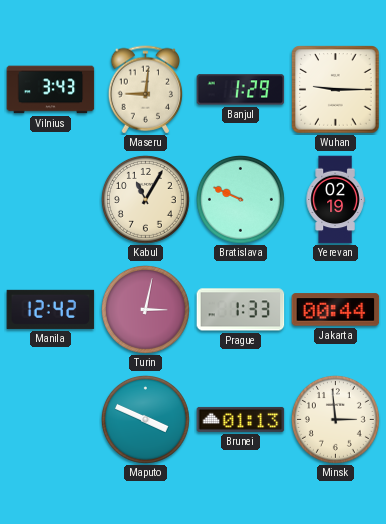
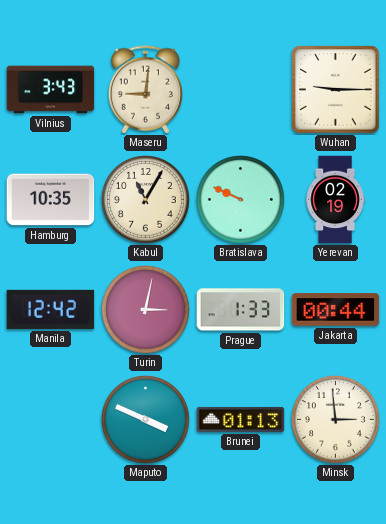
Banjul: 1:29 -> none (241, 90)
Hamburg: none -> 10:35 (51, 200)
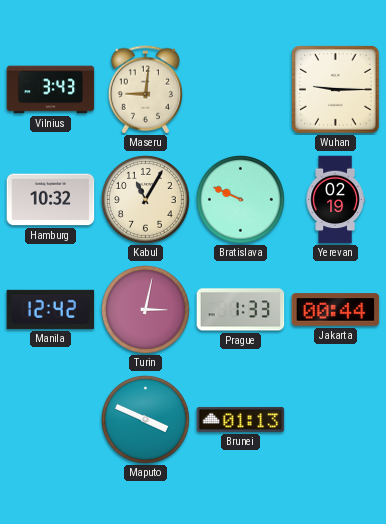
Hamburg: 10:35 -> 10:32 (51, 200)
Minsk: 2:59 -> none (335, 419)
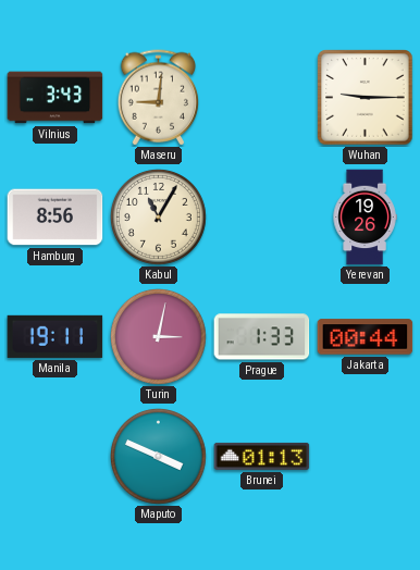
Hamburg: 10:32 -> 8:56 (55, 218)
Bratislava: 9:49 -> none (240, 199)
Yerevan: 02:19 -> 19:26 (365, 218)
Manila: 12:42 -> 19:11 (55, 336)
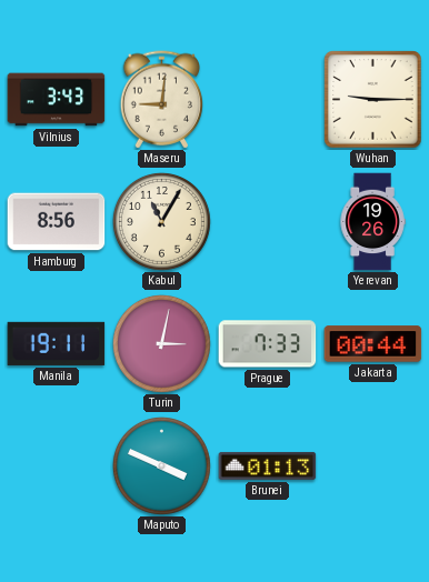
Prague: 1:33 -> 7:33 (268, 344)
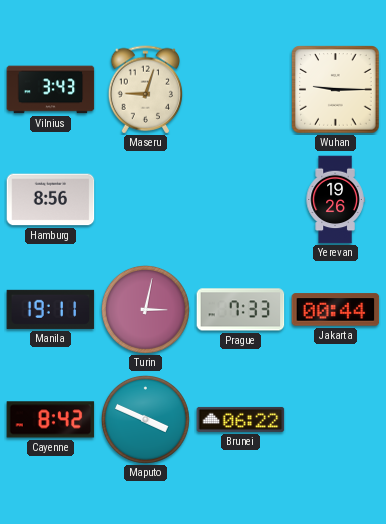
Maseru: 9:01 -> 9:03 (145, 90)
Kabul: 11:05 -> none (161, 221)
Cayenne: none -> 8:42 (51, 420)
Brunei: 01:13 -> 06:22 (241, 419)
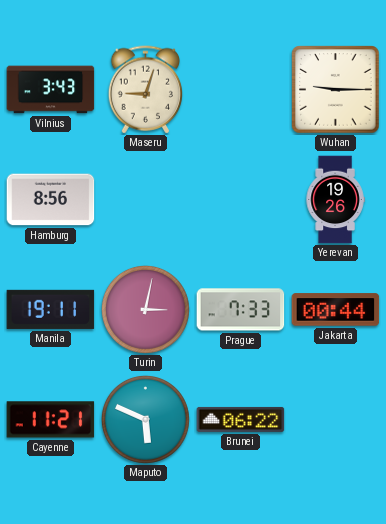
Cayenne: 8:42 -> 11:21 (51, 420)
Maputo: 3:49 -> 5:49 (145, 419)
